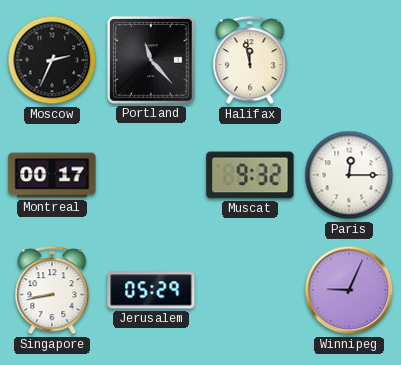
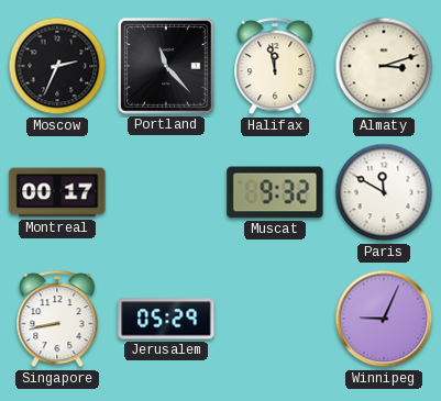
Almaty: none -> 3:12 (384, 66)
Paris: 12:15 -> 11:50 (384, 192)
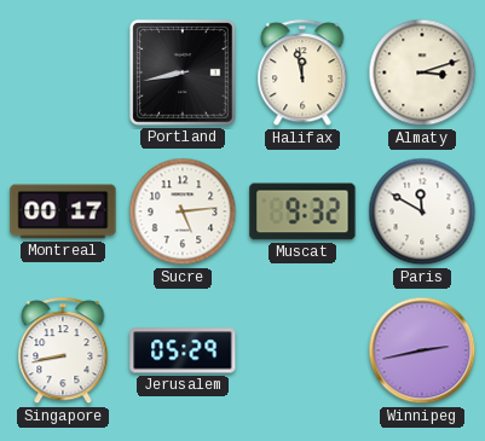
Moscow: 2:34 -> none (57, 66)
Portland: 11:23 -> 8:43 (183, 72)
Sucre: none -> 5:14 (183, 211)
Winnipeg: 9:04 -> 2:43 (422, 350)
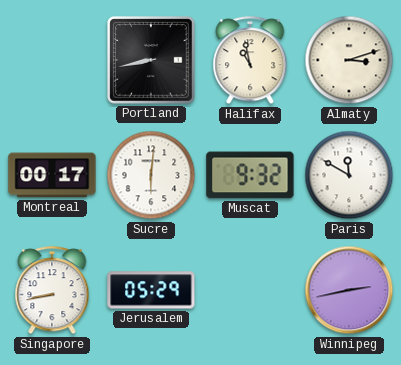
Halifax: 11:58 -> 10:58 (250, 61)
Sucre: 5:14 -> 6:01 (151, 175)
